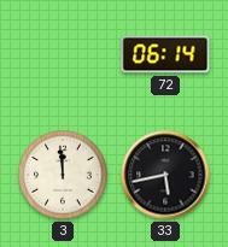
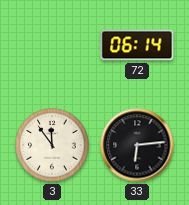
3: 11:59 -> 11:54 (52, 145)
33: 5:43 -> 6:14 (137, 145)
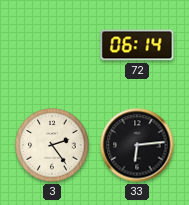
3: 11:54 -> 2:24 (52, 145)
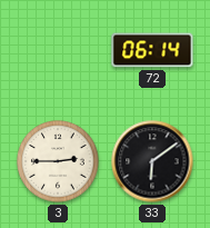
3: 2:24 -> 2:45 (58, 161)
33: 6:14 -> 6:09 (152, 161)
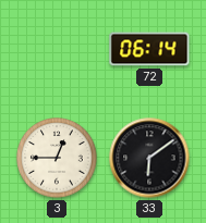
3: 2:45 -> 12:45 (57, 158)
